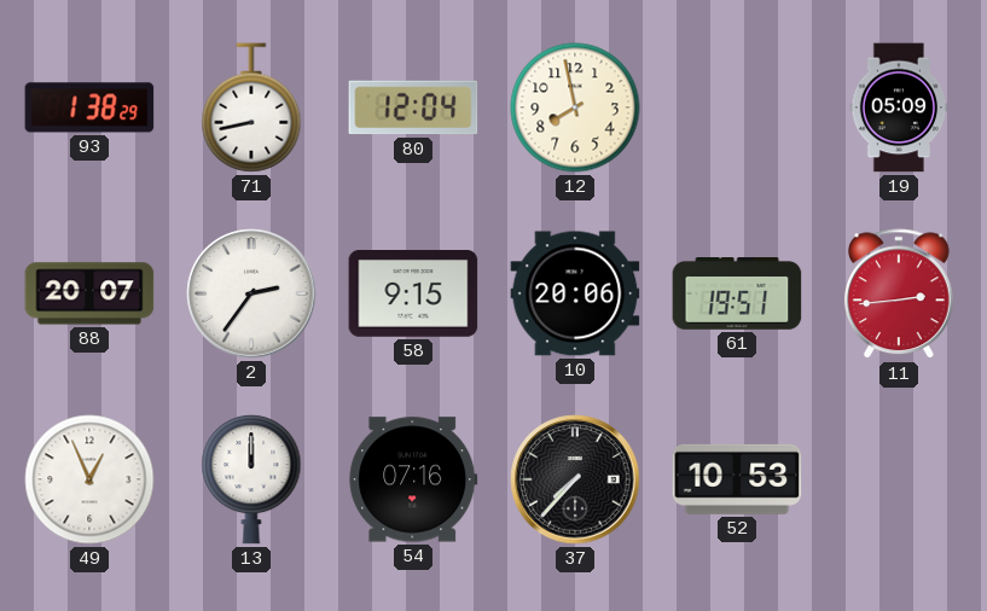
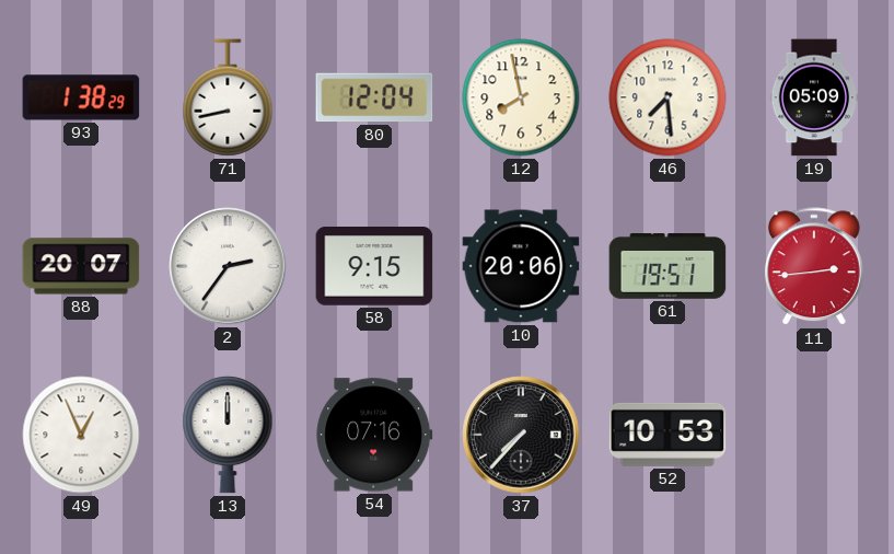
46: none -> 7:29 (667, 97)
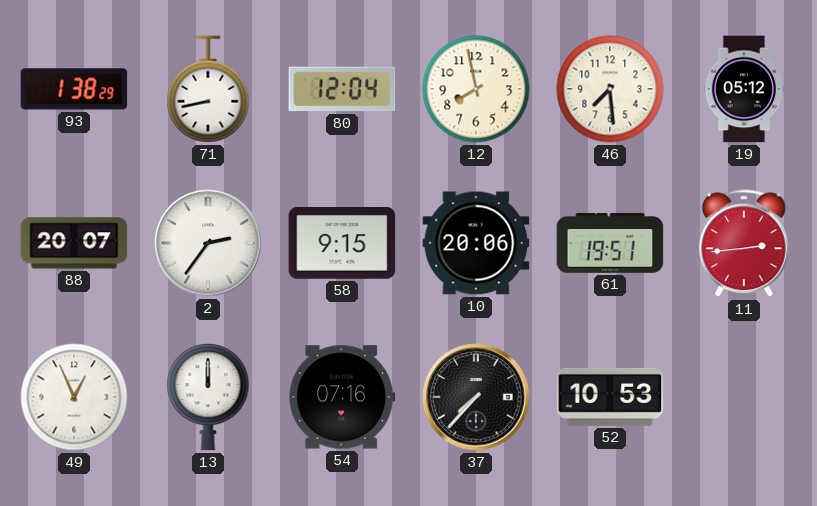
19: 05:09 -> 05:12 (744, 89)
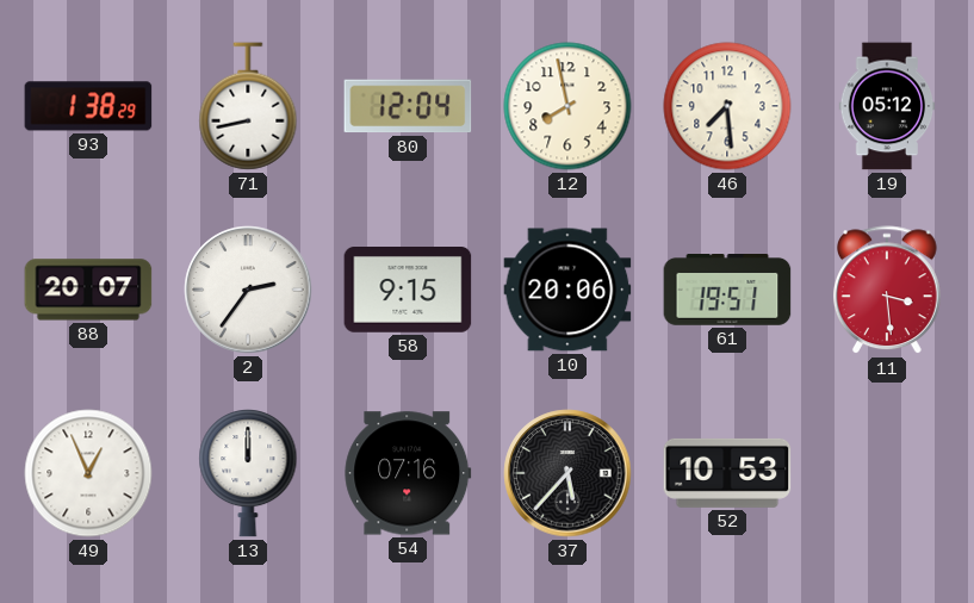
11: 2:44 -> 3:29 (887, 291)
37: 7:37 -> 5:37 (567, 473)
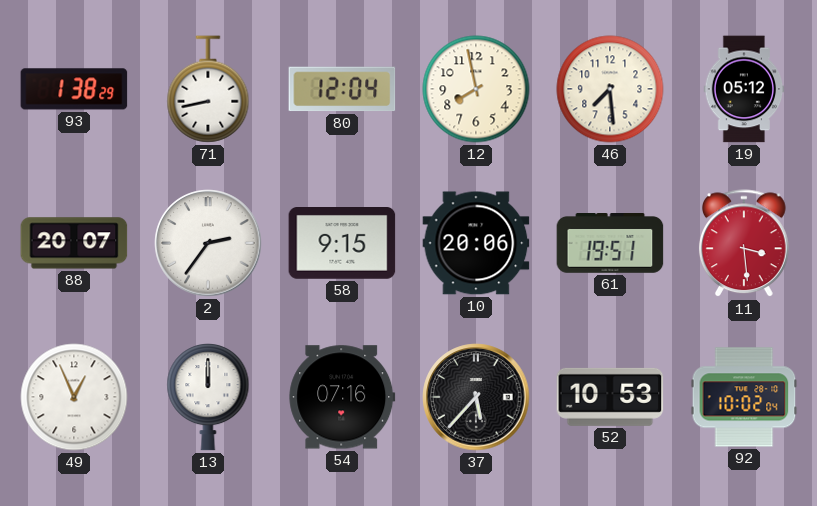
92: none -> 10:02 (744, 397)
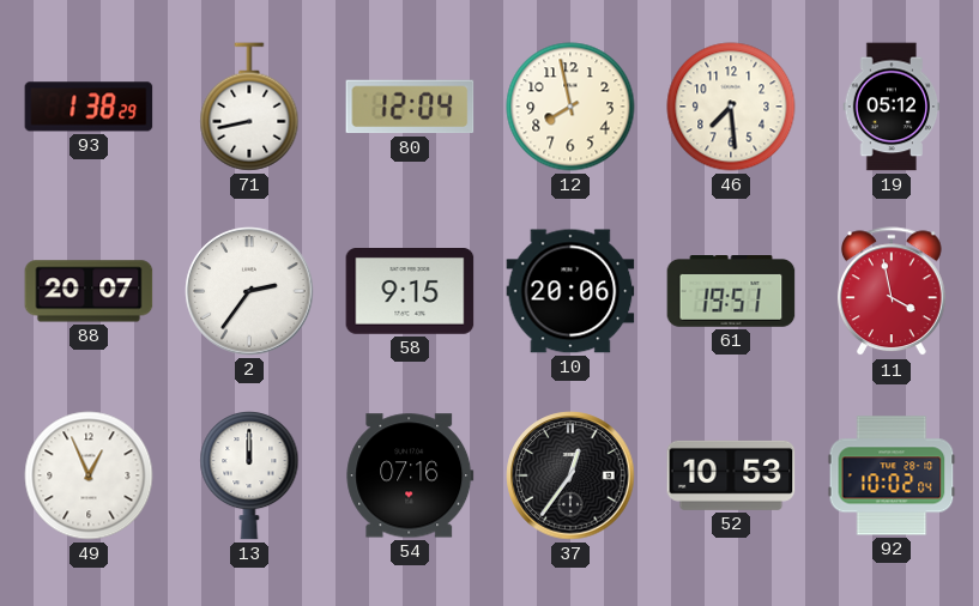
11: 3:29 -> 3:58 (892, 292)
37: 5:37 -> 12:36 (570, 475)
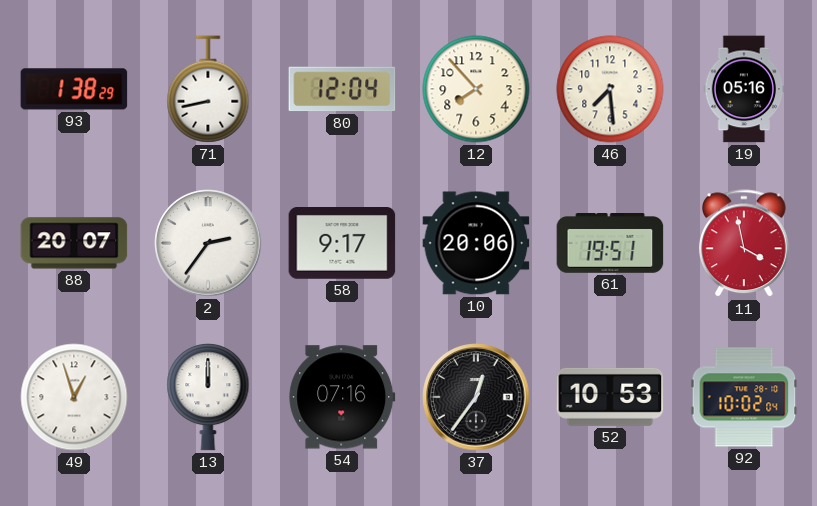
12: 7:58 -> 7:53 (476, 89)
19: 05:12 -> 05:16 (744, 89)
58: 9:15 -> 9:17 (342, 244)
49: 12:56 -> 12:57 (74, 397)
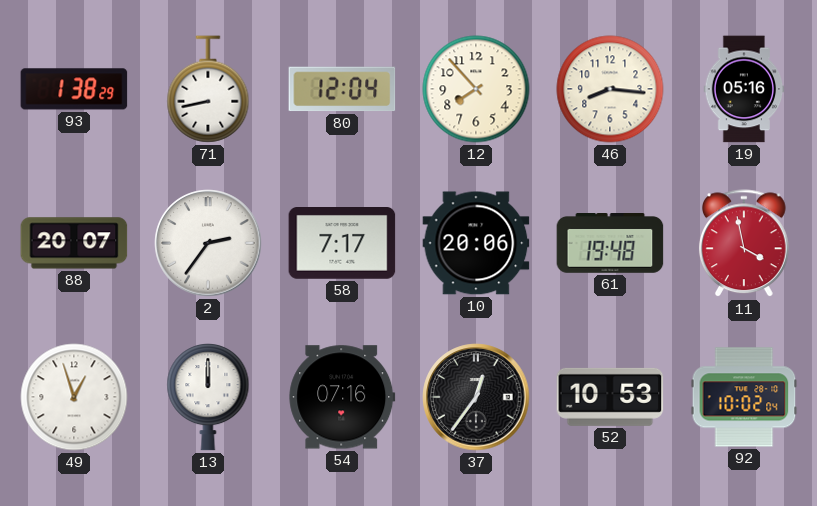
46: 7:29 -> 8:16 (610, 89)
58: 9:17 -> 7:17 (342, 244)
61: 19:51 -> 19:48 (610, 244)
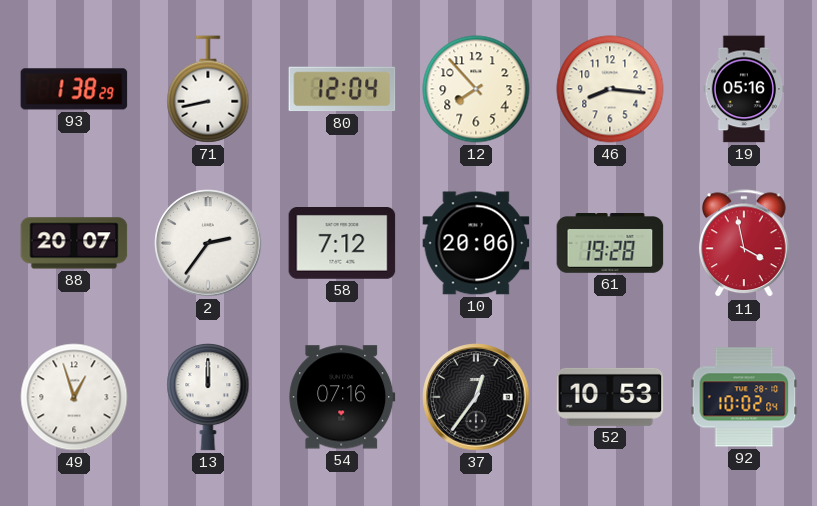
58: 7:17 -> 7:12 (342, 244)
61: 19:48 -> 19:28 (610, 244)
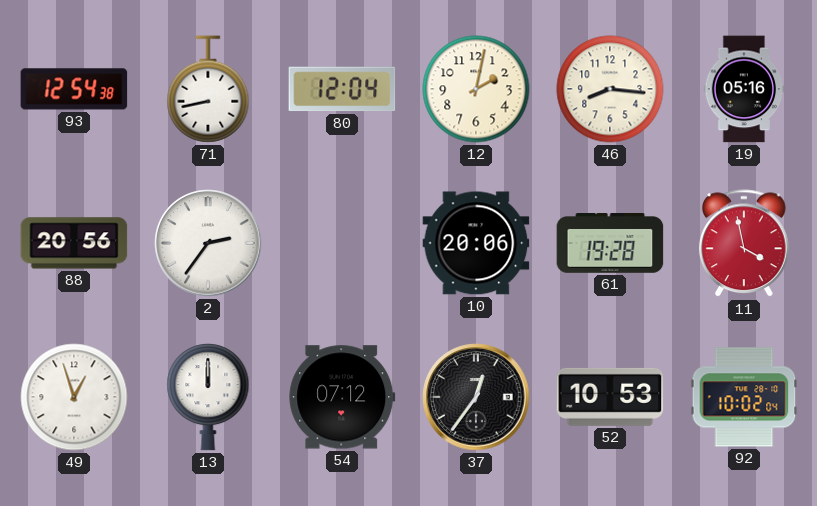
93: 1:38 -> 12:54 (74, 89)
12: 7:53 -> 2:02 (476, 89)
88: 20:07 -> 20:56 (74, 243)
58: 7:12 -> none (342, 244)
54: 07:16 -> 07:12 (342, 397)
